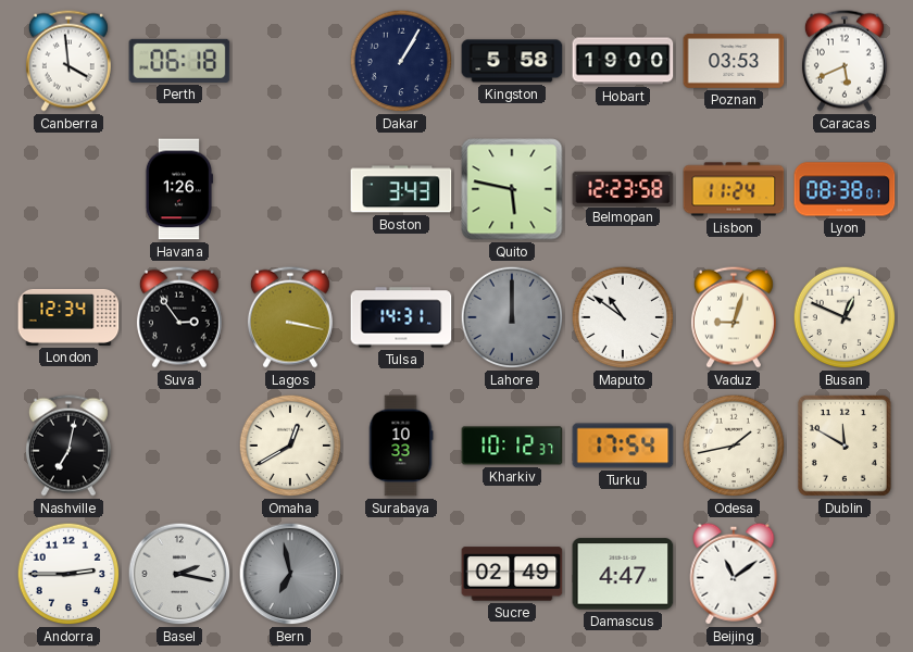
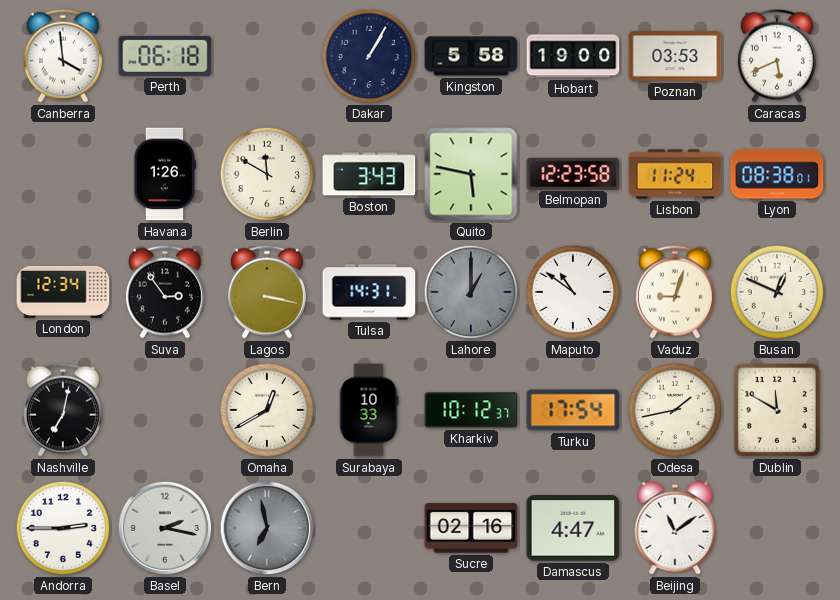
Berlin: none -> 11:50 (267, 174)
Lahore: 12:00 -> 1:00 (471, 292)
Sucre: 02:49 -> 02:16 (471, 528)
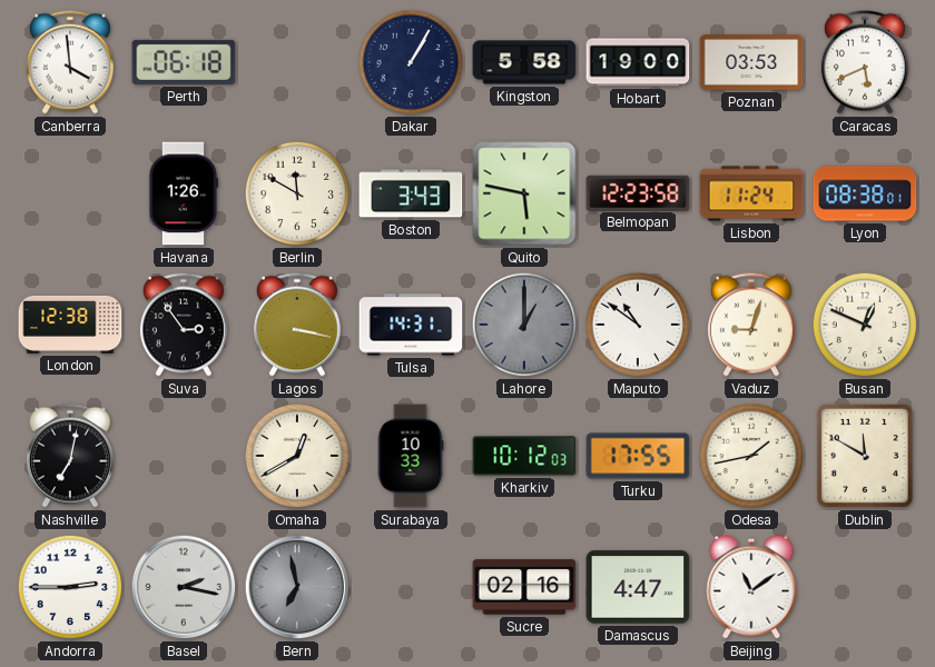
London: 12:34 -> 12:38 (70, 325)
Kharkiv: 10:12:37 -> 10:12:03 (524, 456)
Turku: 17:54 -> 17:55 (638, 456)
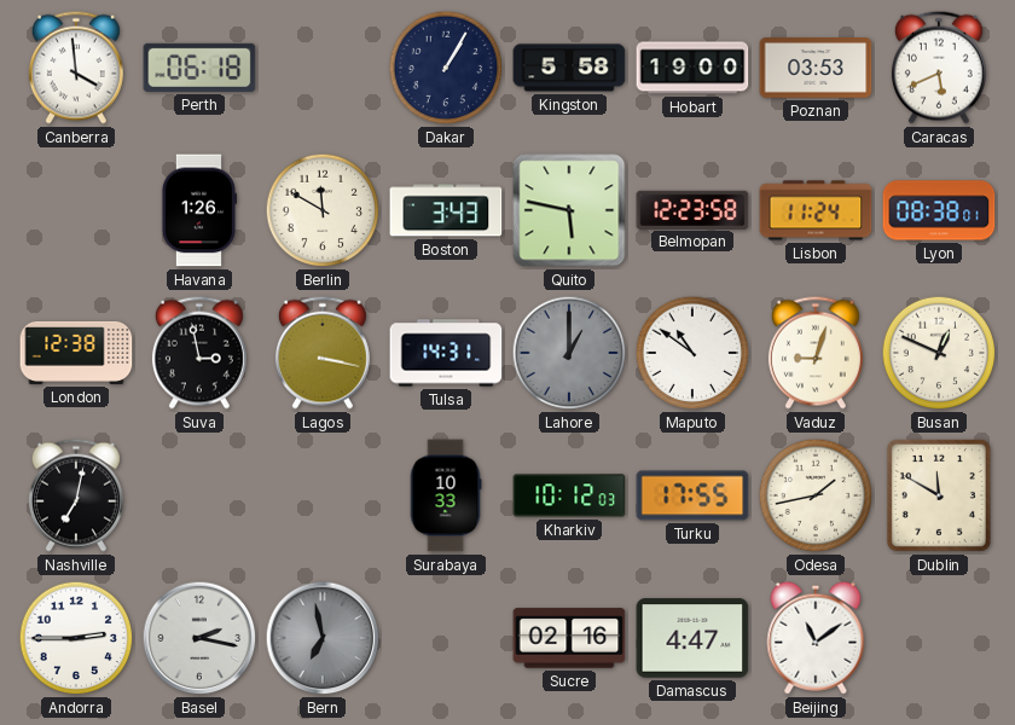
Suva: 2:54 -> 2:58 (199, 353)
Omaha: 12:40 -> none (297, 456)
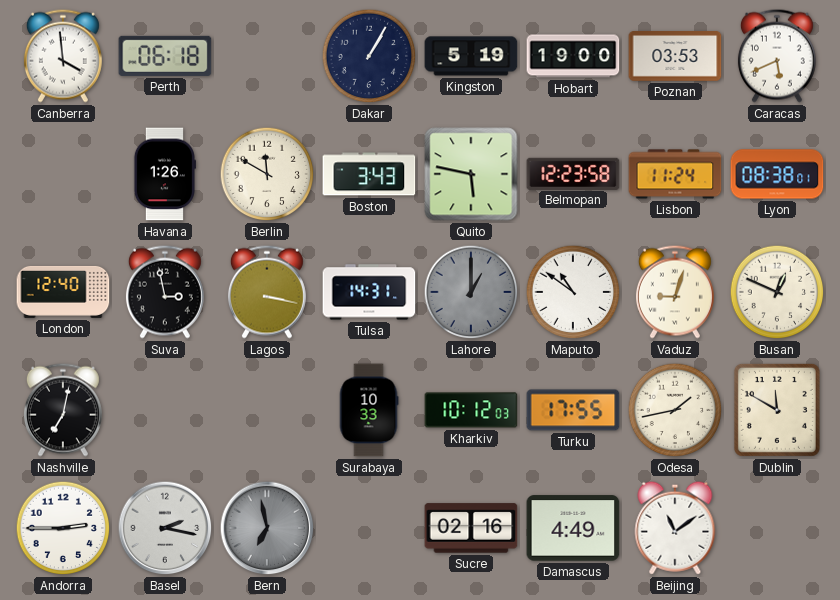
Kingston: 5:58 -> 5:19 (471, 56)
London: 12:38 -> 12:40 (63, 292)
Damascus: 4:47 -> 4:49 (573, 528)
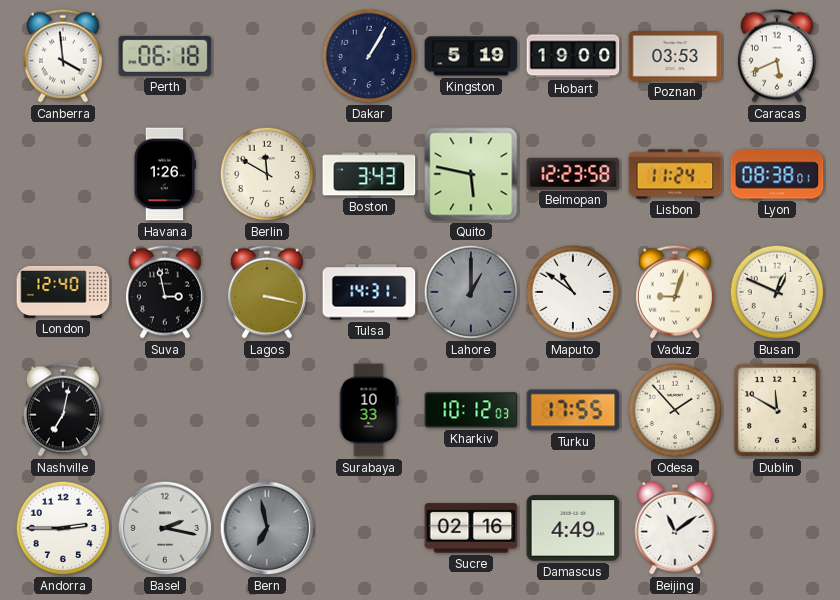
Odesa: 1:43 -> 1:53 (675, 410)
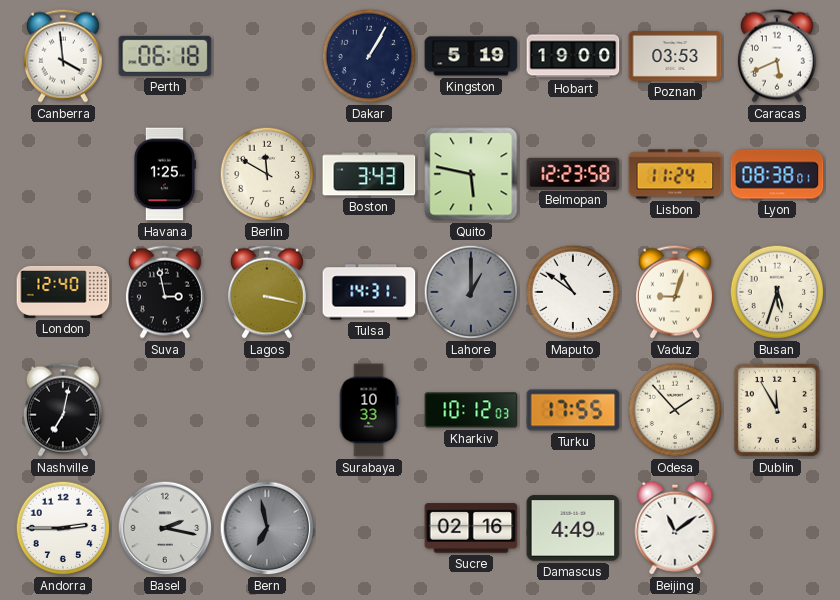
Havana: 1:26 -> 1:25 (164, 174)
Busan: 12:49 -> 5:33 (777, 292)
Dublin: 11:50 -> 11:55 (777, 410)
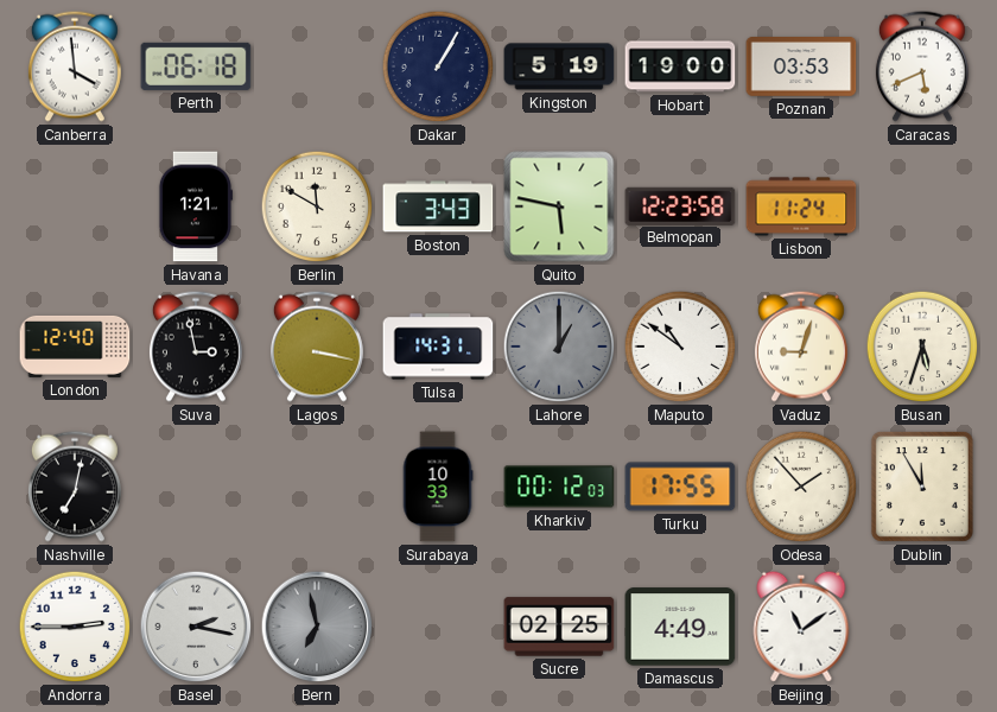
Havana: 1:25 -> 1:21 (195, 206)
Lyon: 08:38 -> none (777, 174)
Kharkiv: 10:12 -> 00:12 (559, 487)
Sucre: 02:16 -> 02:25 (559, 627)
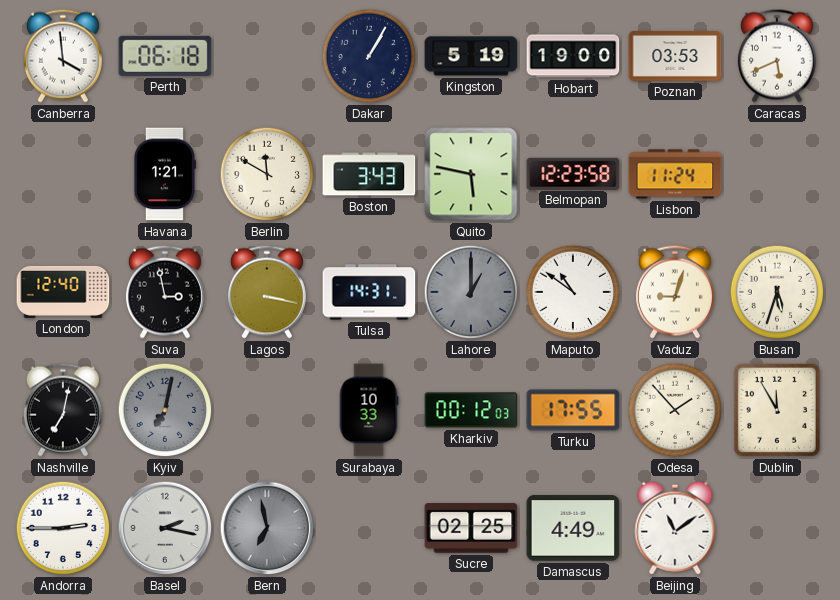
Kyiv: none -> 7:02 (165, 410)
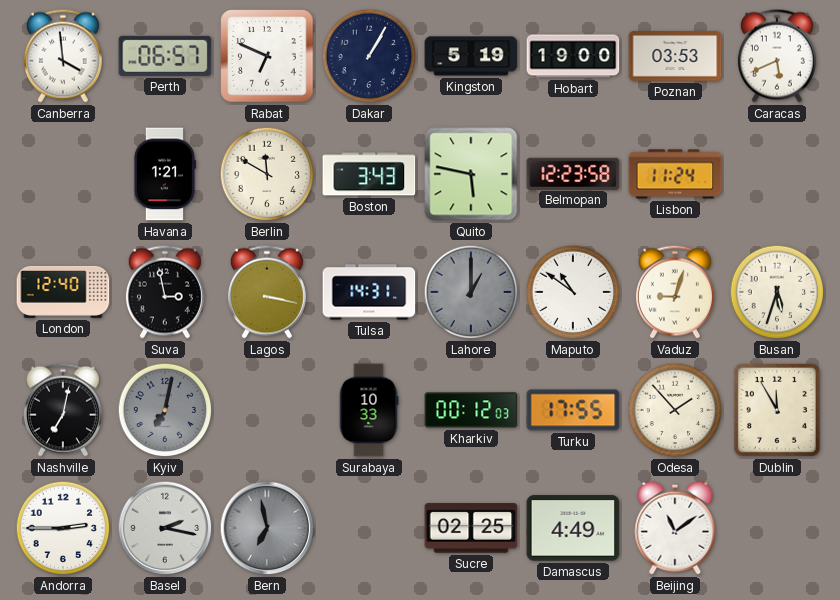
Perth: 06:18 -> 06:57 (165, 56)
Rabat: none -> 6:49 (267, 56)
